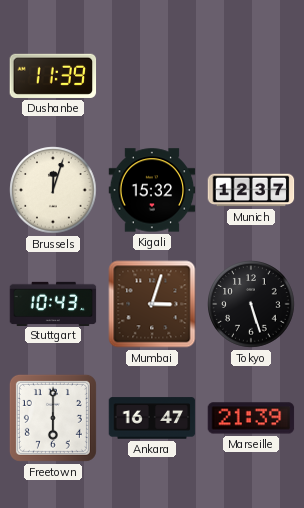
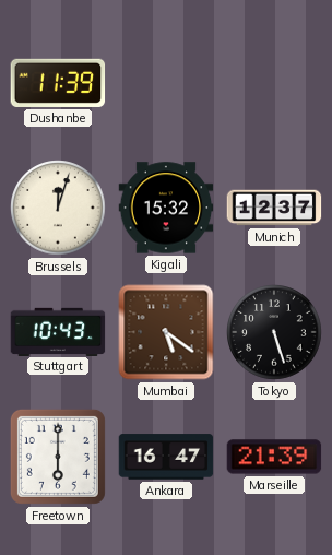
Mumbai: 3:03 -> 5:21 (166, 332)
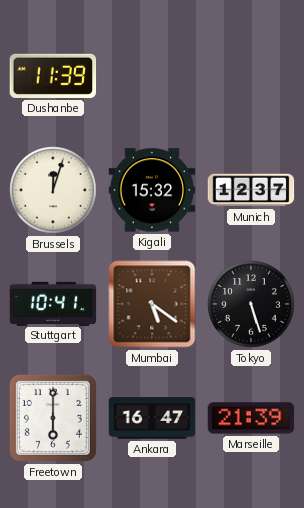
Stuttgart: 10:43 -> 10:41 (53, 303)
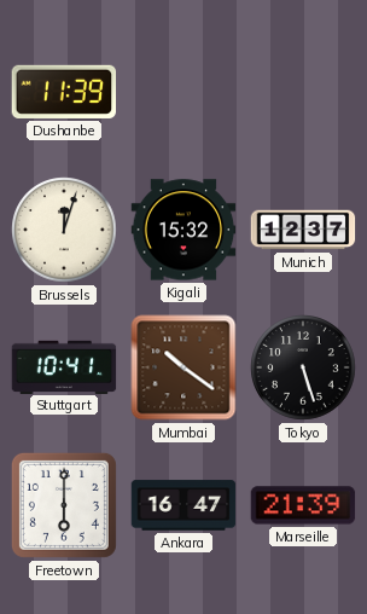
Mumbai: 5:21 -> 10:21 (183, 367)
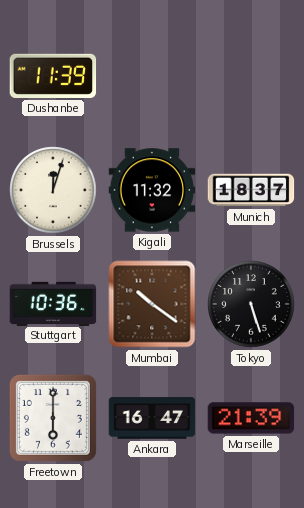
Kigali: 15:32 -> 11:32 (152, 190)
Munich: 12:37 -> 18:37 (251, 190)
Stuttgart: 10:41 -> 10:36 (53, 303)
